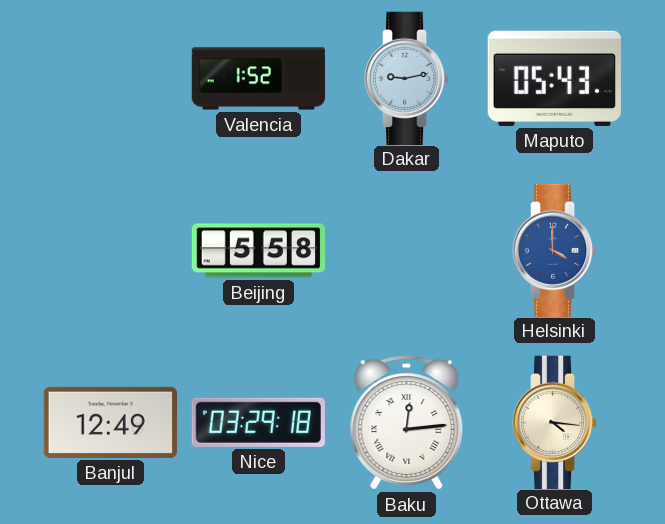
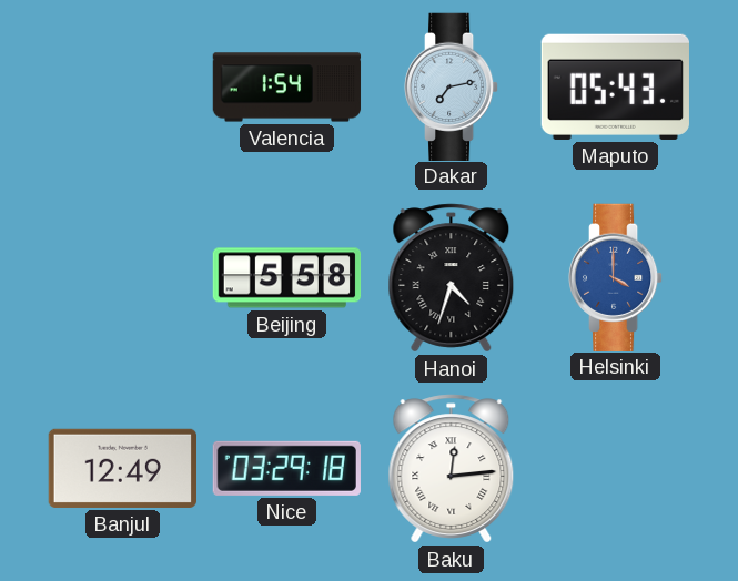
Valencia: 1:52 -> 1:54 (287, 88)
Dakar: 9:13 -> 7:13 (452, 86)
Hanoi: none -> 4:33 (452, 278)
Ottawa: 4:16 -> none (555, 422)
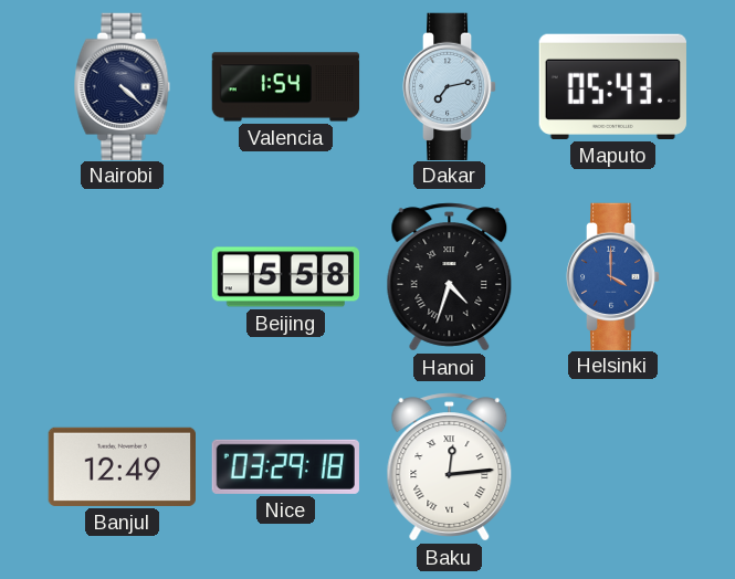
Nairobi: none -> 4:22 (123, 86)
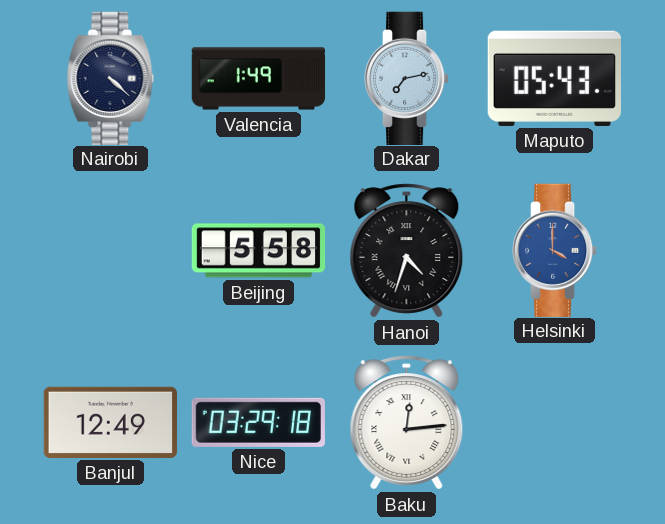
Valencia: 1:54 -> 1:49 (259, 79)
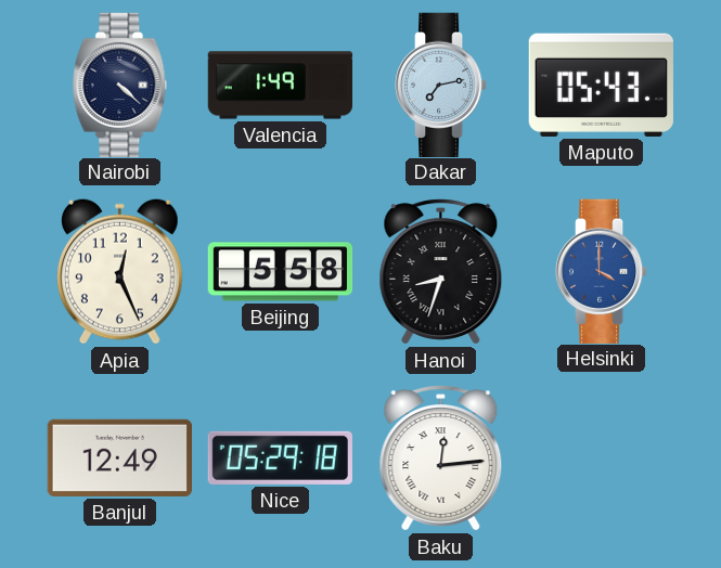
Apia: none -> 12:26 (120, 271)
Hanoi: 4:33 -> 8:33 (441, 272)
Nice: 03:29 -> 05:29 (280, 457)
